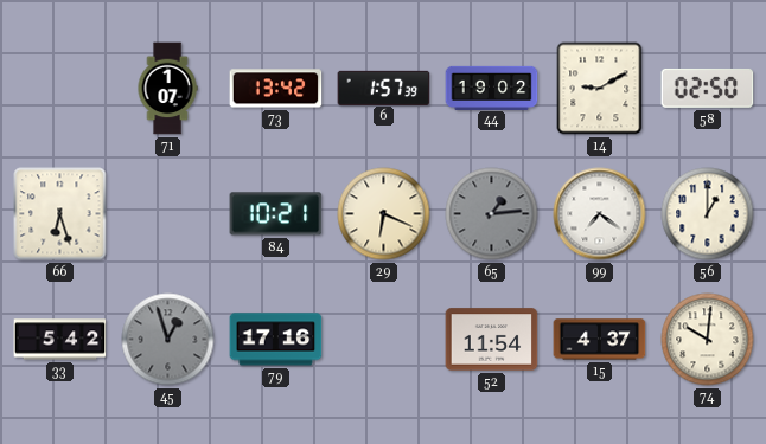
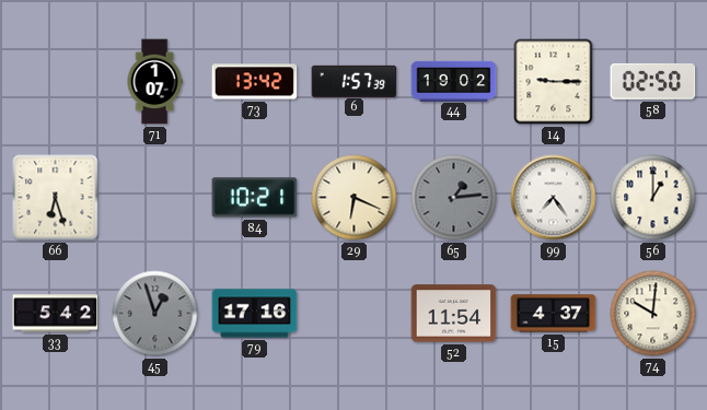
14: 9:10 -> 9:15 (554, 82)
99: 7:21 -> 7:24 (554, 198)
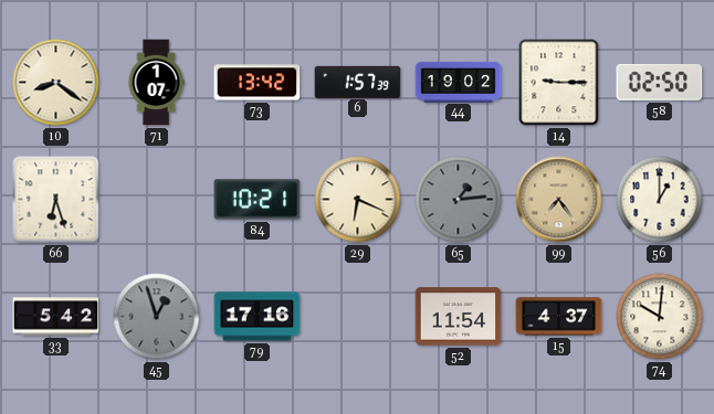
10: none -> 8:21 (56, 83)
99 dial: white -> champagne (559, 200)
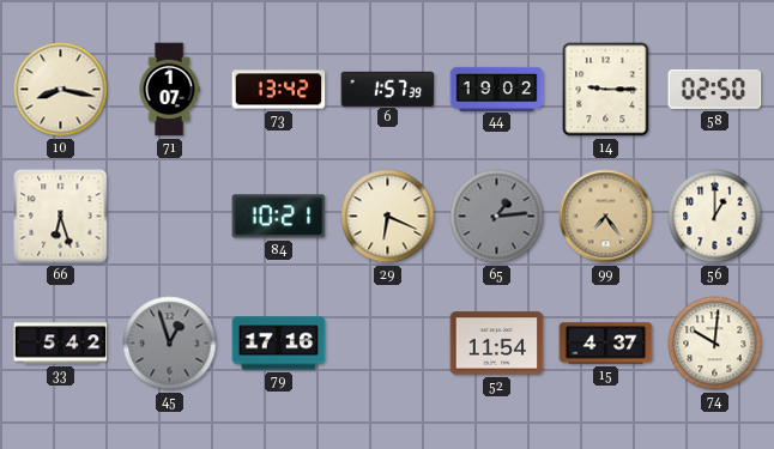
10: 8:21 -> 8:17 (61, 90)
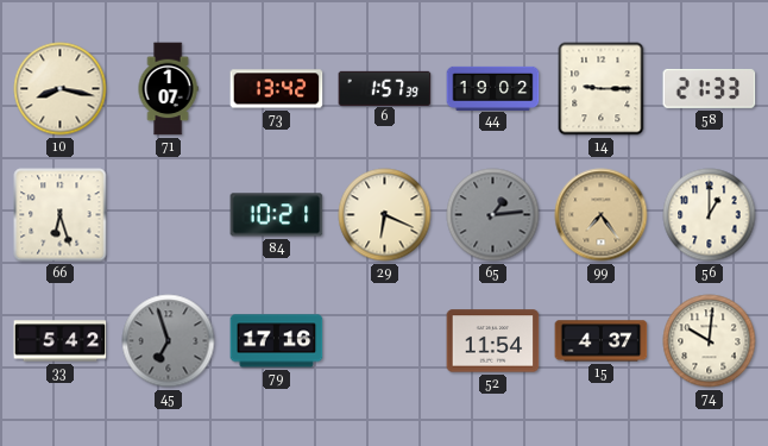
58: 02:50 -> 21:33 (710, 88)
45: 12:57 -> 6:57 (169, 341)
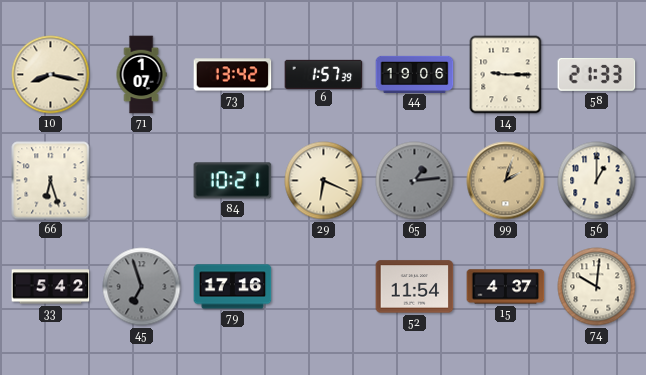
44: 19:02 -> 19:06 (415, 74)
99: 7:24 -> 2:03 (506, 181)
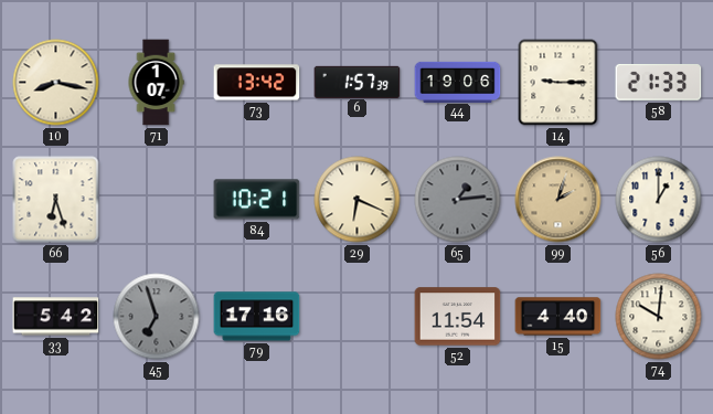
15: 4:37 -> 4:40 (558, 317)
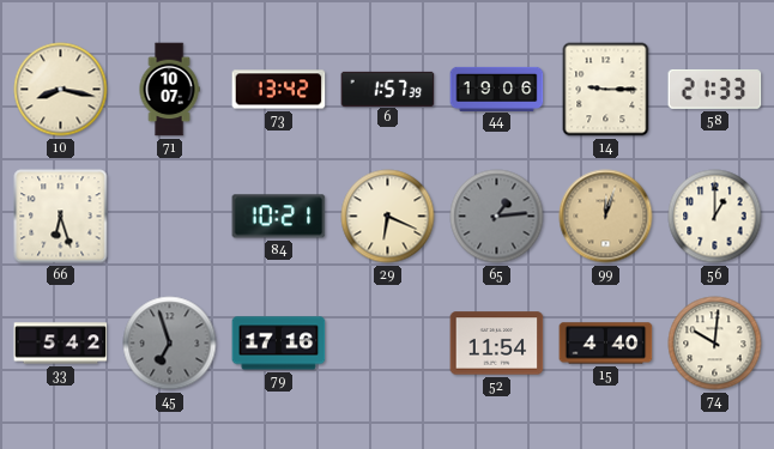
71: 1:07 -> 10:07 (169, 90)
99: 2:03 -> 12:03 (606, 217)
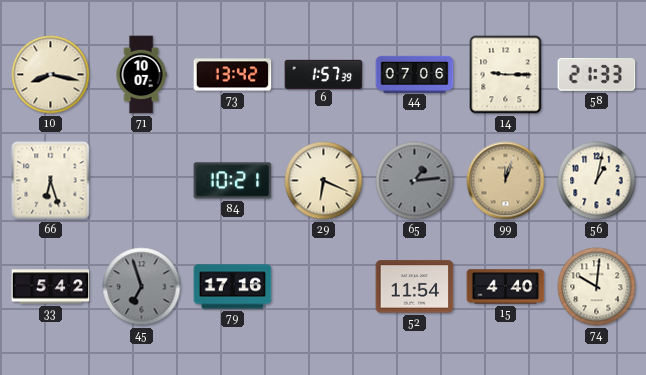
44: 19:06 -> 07:06 (415, 74)
56: 1:00 -> 1:02 (597, 181)
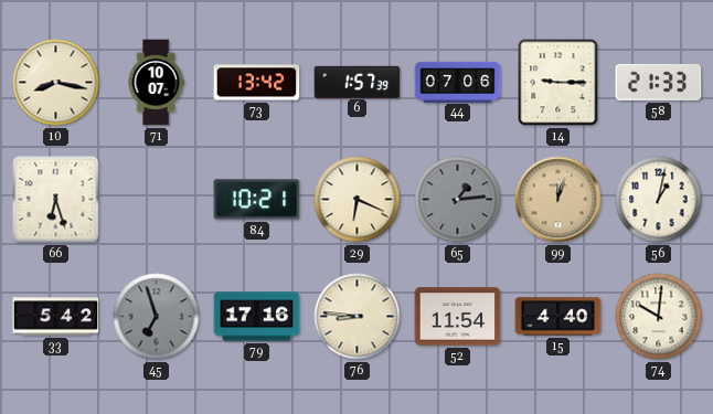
76: none -> 8:46 (358, 317)
